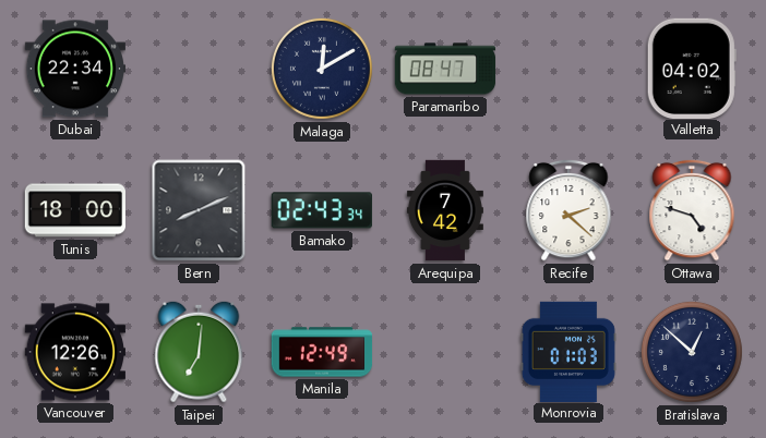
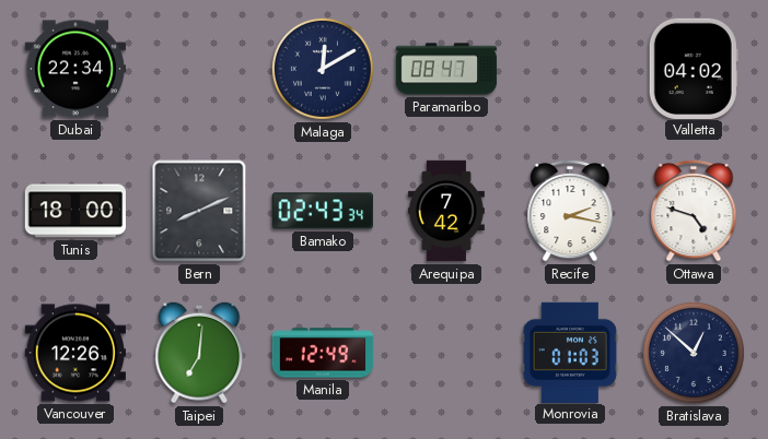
Recife: 2:22 -> 2:17 (570, 211)
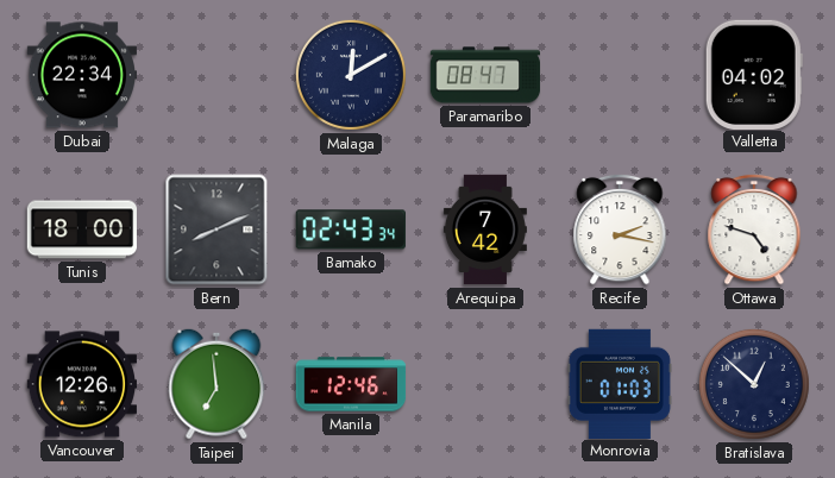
Taipei: 7:01 -> 6:59 (216, 384)
Manila: 12:49 -> 12:46 (351, 384)
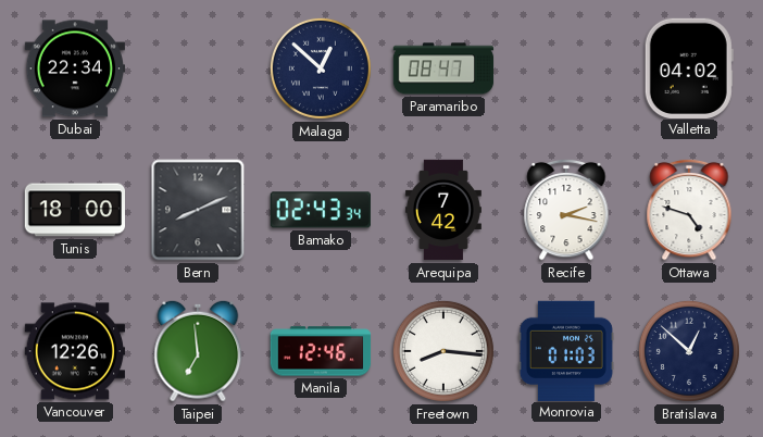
Malaga: 12:10 -> 12:52 (321, 68)
Freetown: none -> 8:16 (443, 351)
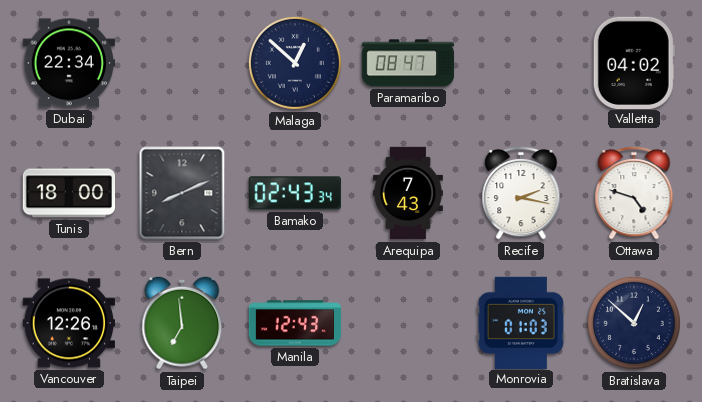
Arequipa: 7:42 -> 7:43 (408, 193)
Manila: 12:46 -> 12:43 (295, 323)
Freetown: 8:16 -> none (443, 351)
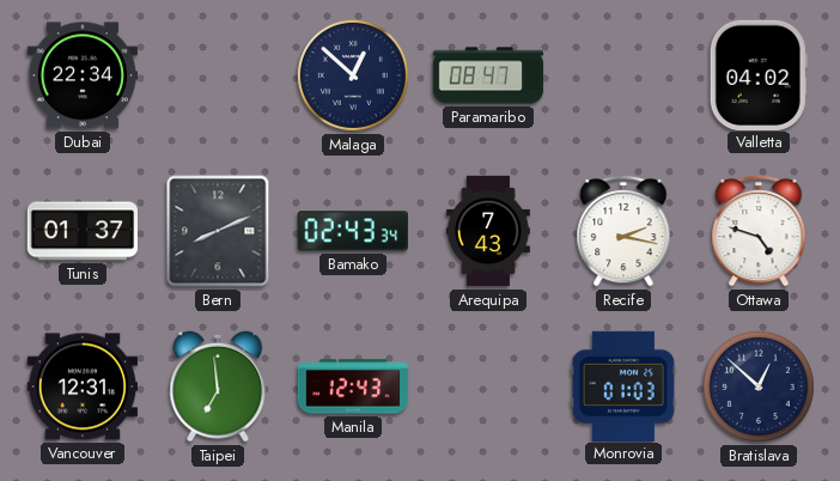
Tunis: 18:00 -> 01:37 (81, 231)
Vancouver: 12:26 -> 12:31 (81, 386)
